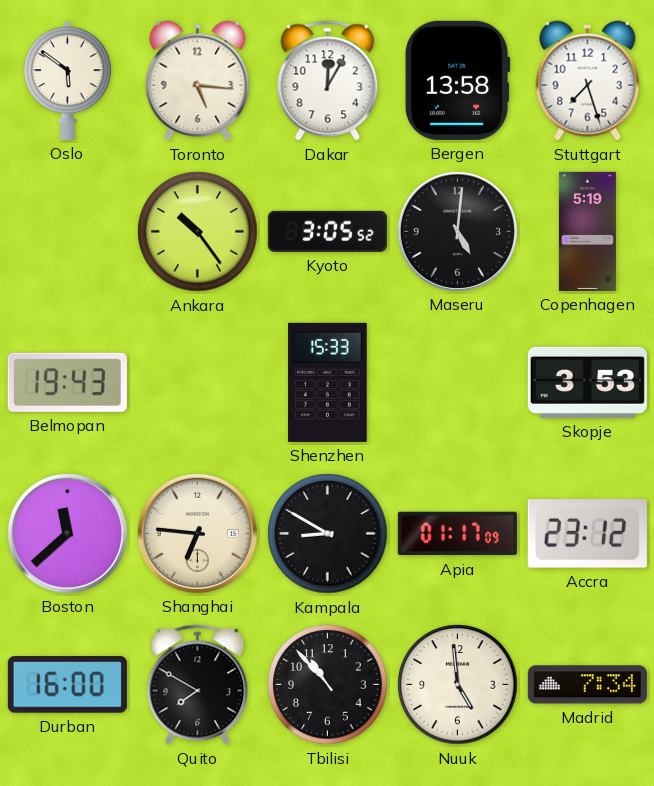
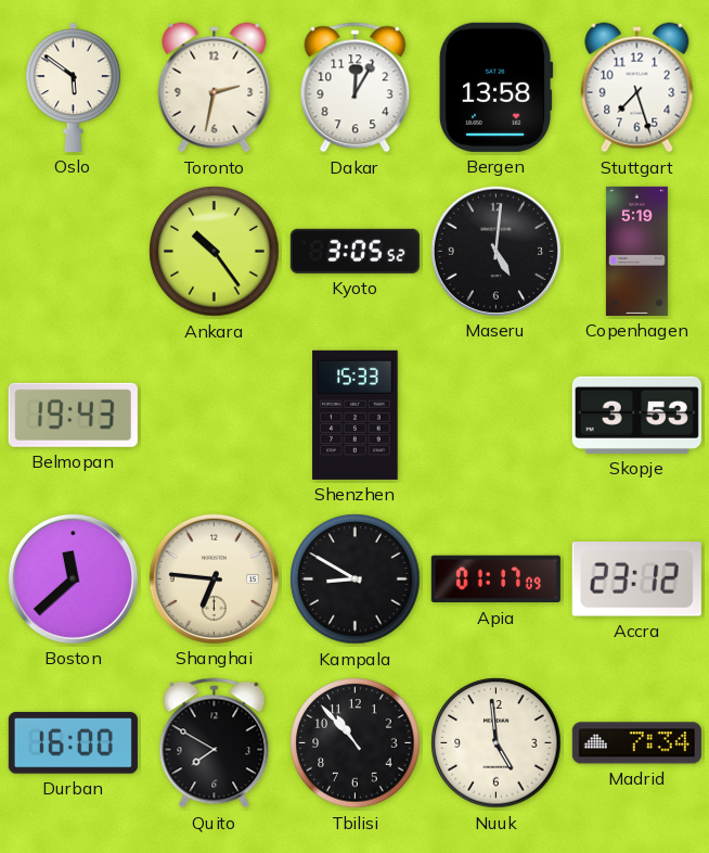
Toronto: 5:16 -> 2:32 (215, 88)
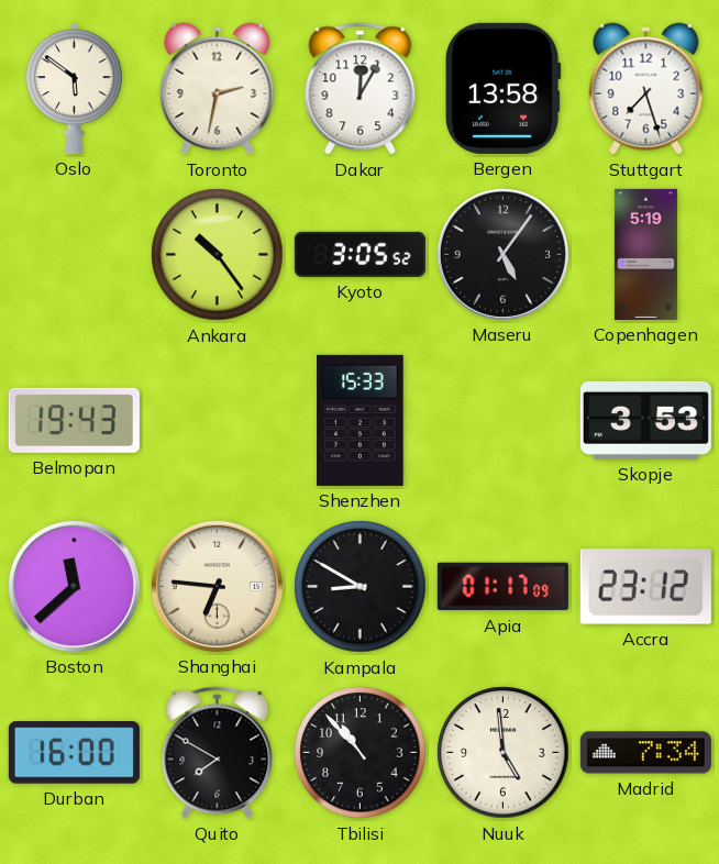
Maseru: 5:01 -> 5:06 (502, 254)
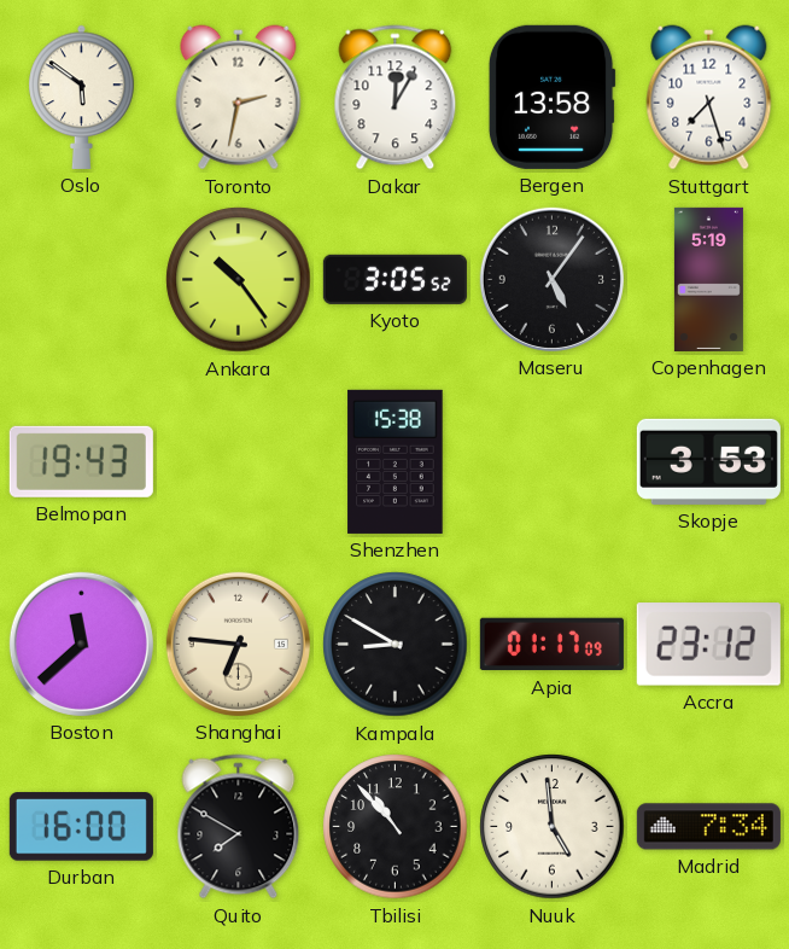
Shenzhen: 15:33 -> 15:38 (396, 461)
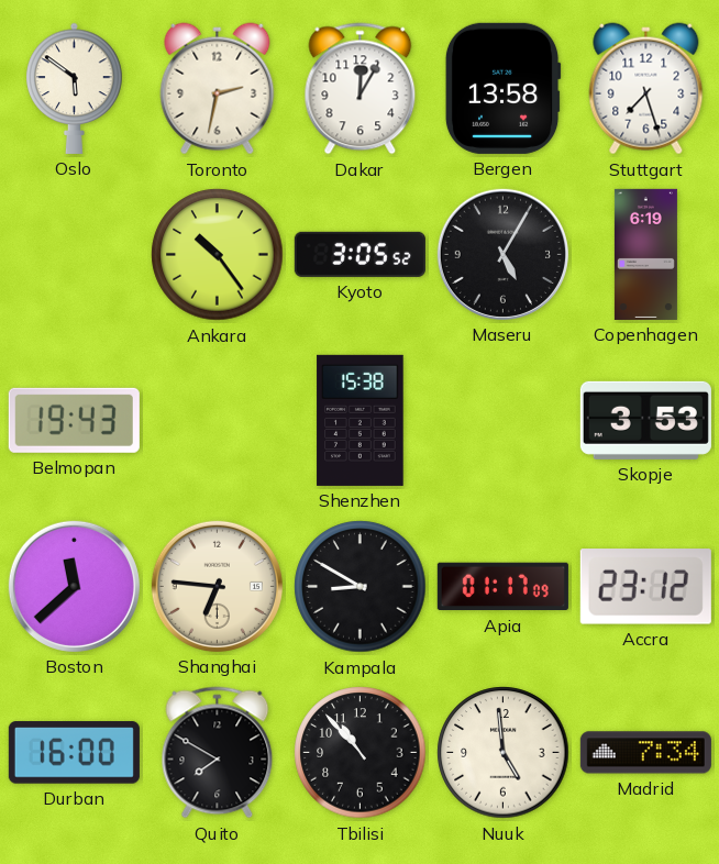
Maseru: 5:06 -> 5:05 (502, 254)
Copenhagen: 5:19 -> 6:19 (645, 254)
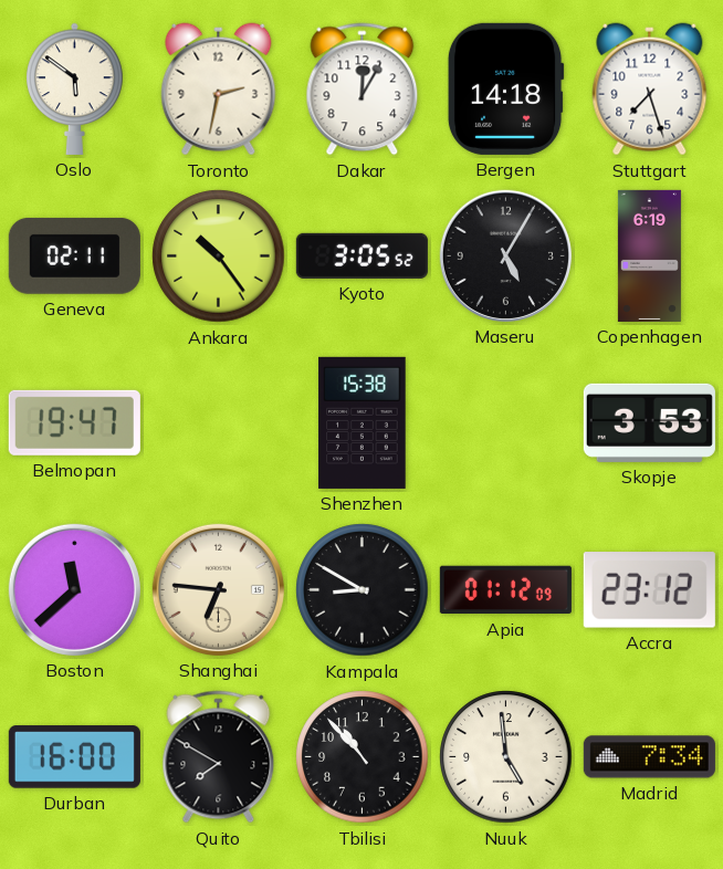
Bergen: 13:58 -> 14:18 (505, 88)
Geneva: none -> 02:11 (74, 255)
Belmopan: 19:43 -> 19:47 (74, 422)
Apia: 01:17 -> 01:12 (505, 590)
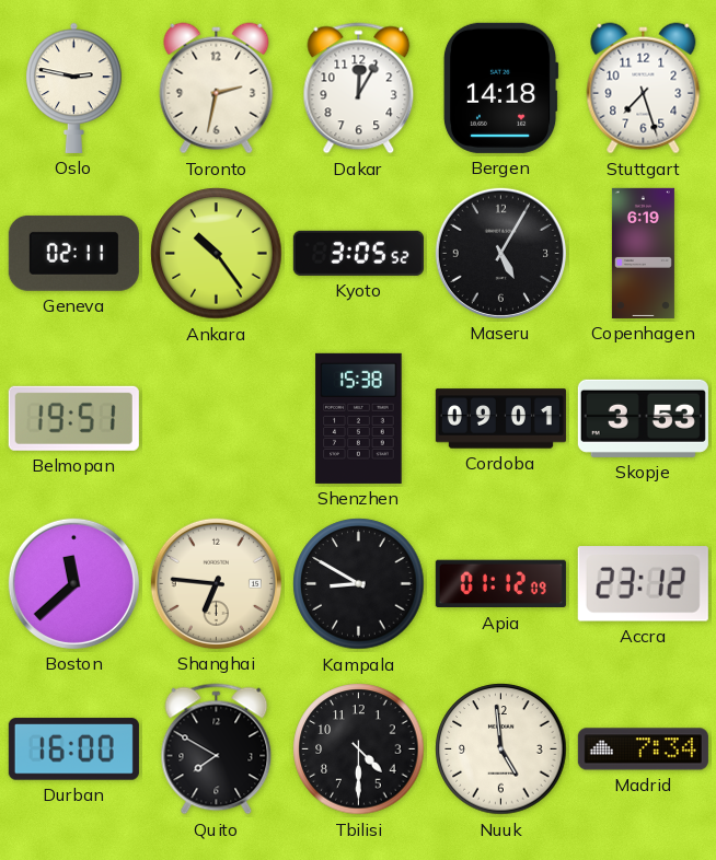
Oslo: 5:51 -> 2:47 (74, 88)
Belmopan: 19:47 -> 19:51 (73, 418)
Cordoba: none -> 09:01 (500, 419)
Tbilisi: 10:53 -> 4:30 (359, 749)
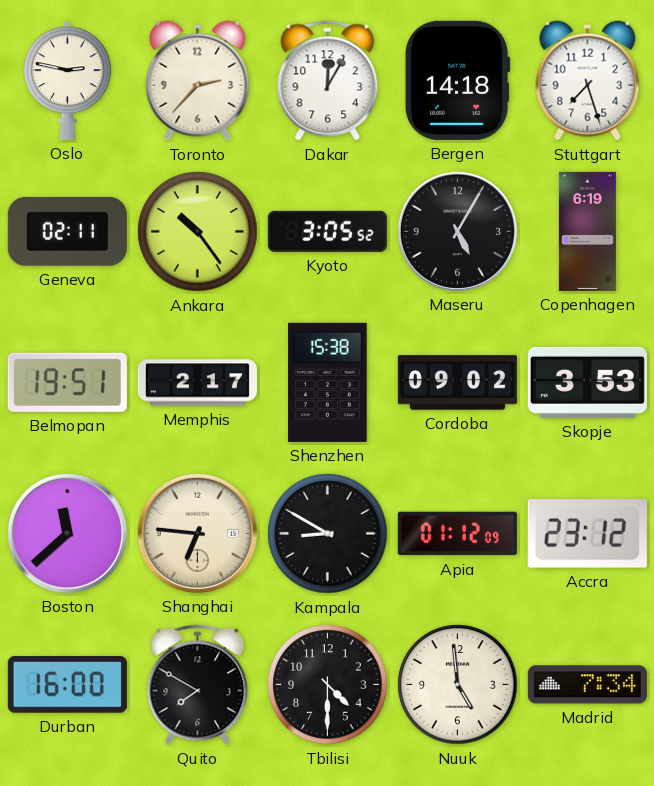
Toronto: 2:32 -> 2:37 (198, 81)
Memphis: none -> 2:17 (197, 383)
Cordoba: 09:01 -> 09:02 (457, 383)
